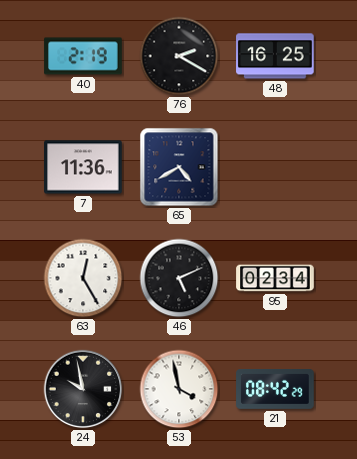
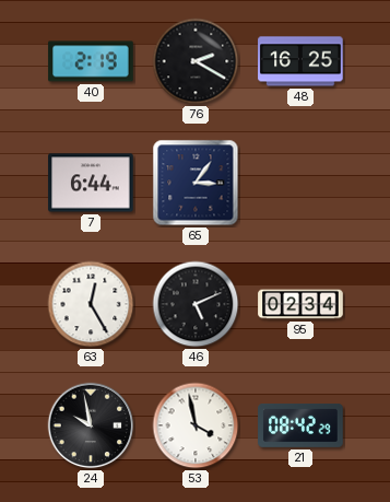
7: 11:36 -> 6:44 (91, 183)
65: 4:40 -> 3:06 (196, 183)
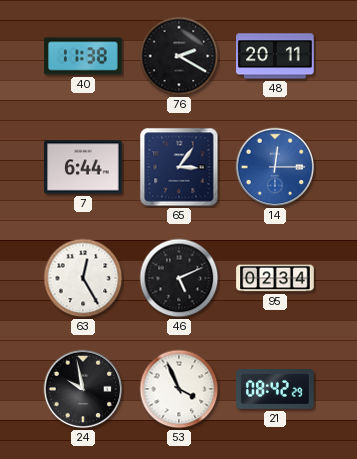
40: 2:19 -> 11:38 (83, 56)
48: 16:25 -> 20:11 (275, 56)
14: none -> 12:15 (275, 167)
53: 3:58 -> 3:56 (179, 389)
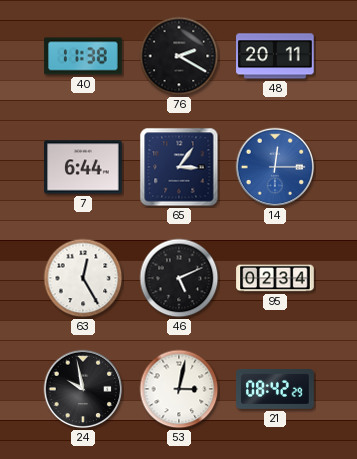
53: 3:56 -> 3:02 (179, 389)
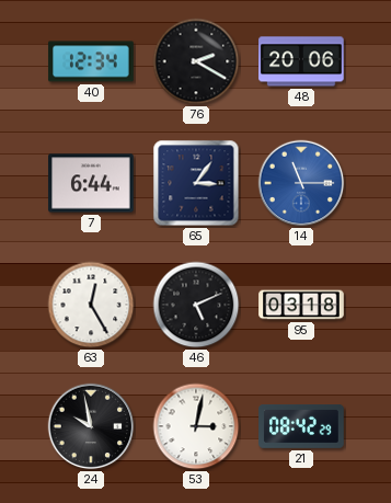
40: 11:38 -> 12:34 (91, 61)
48: 20:11 -> 20:06 (301, 61)
14: 12:15 -> 11:15 (301, 183)
95: 02:34 -> 03:18 (301, 305)
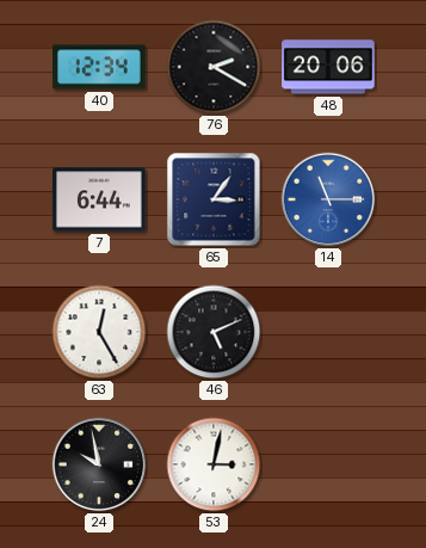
95: 03:18 -> none (301, 305)
21: 08:42 -> none (301, 427)
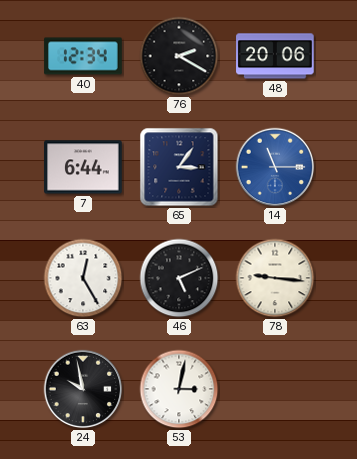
78: none -> 9:16 (275, 278)
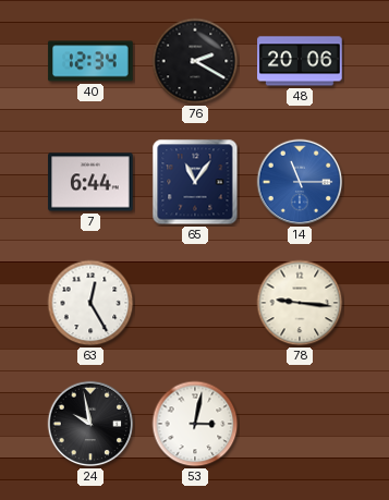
65: 3:06 -> 11:06 (195, 182)
46: 5:11 -> none (179, 278)
